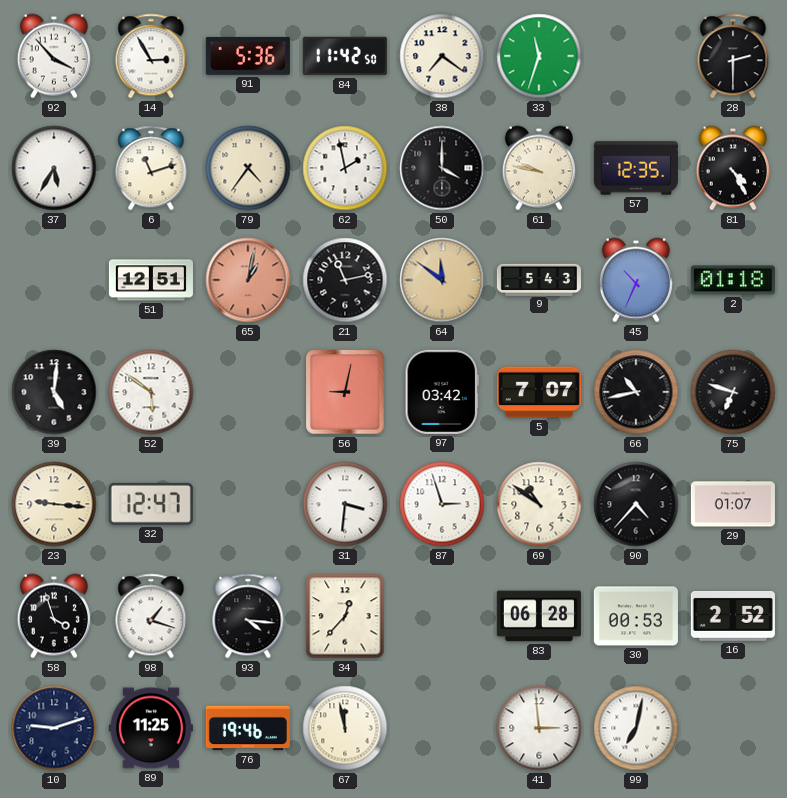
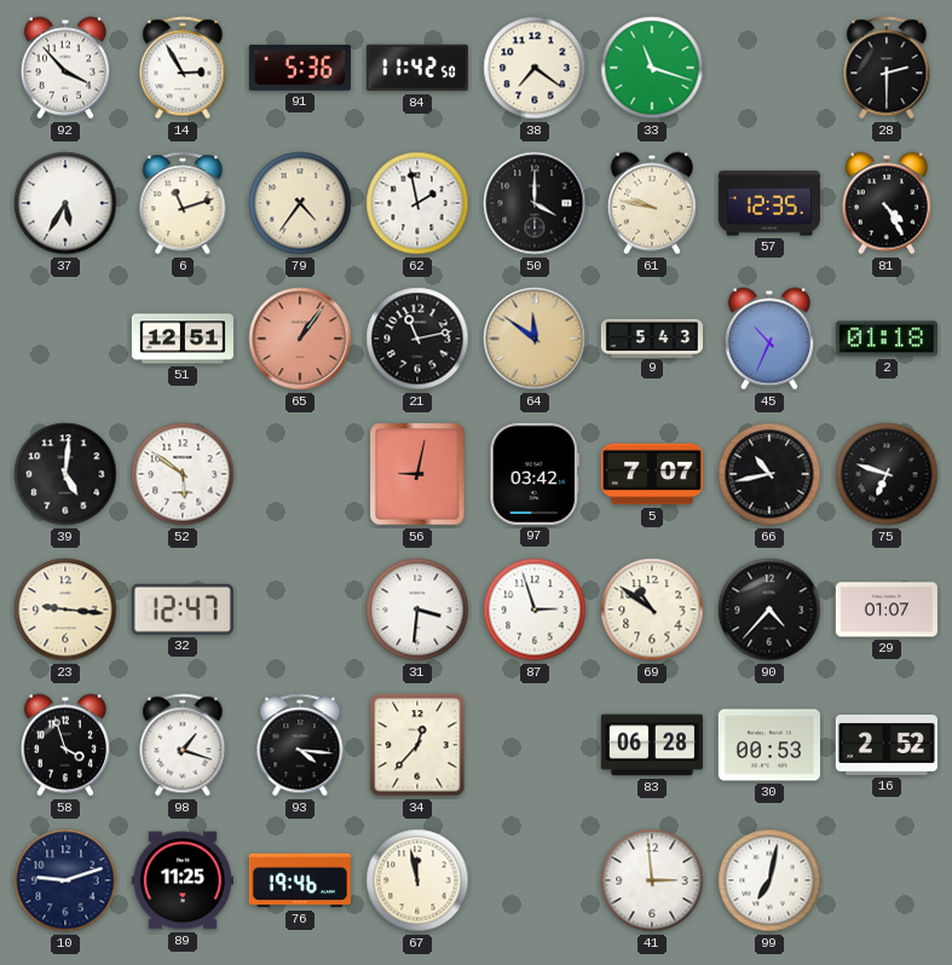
33: 11:33 -> 11:18 (652, 68)
65: 1:02 -> 1:06 (300, 339)
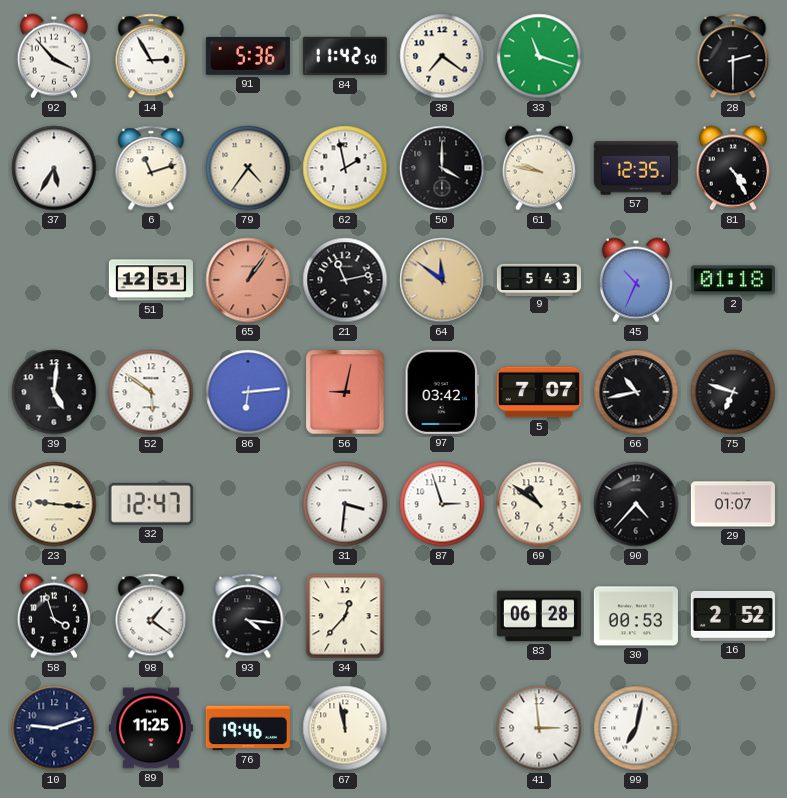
86: none -> 6:14 (248, 392)
98: 1:18 -> 1:21 (151, 616)
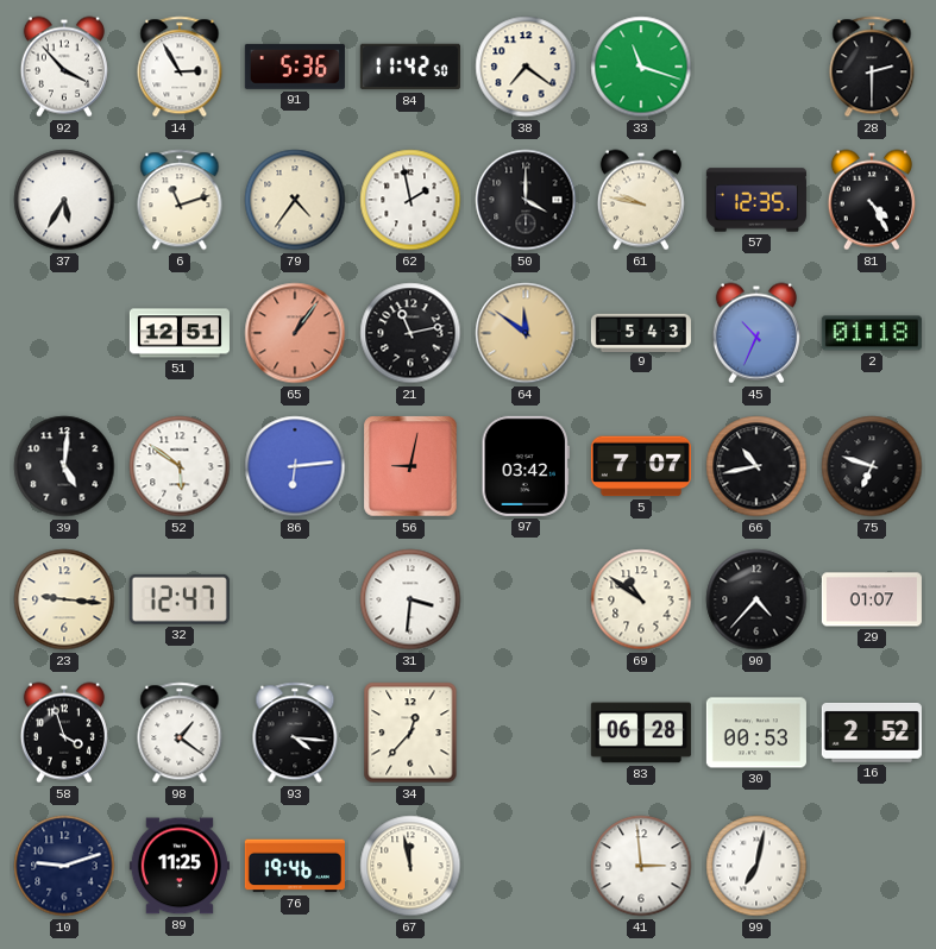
87: 2:57 -> none (442, 504)
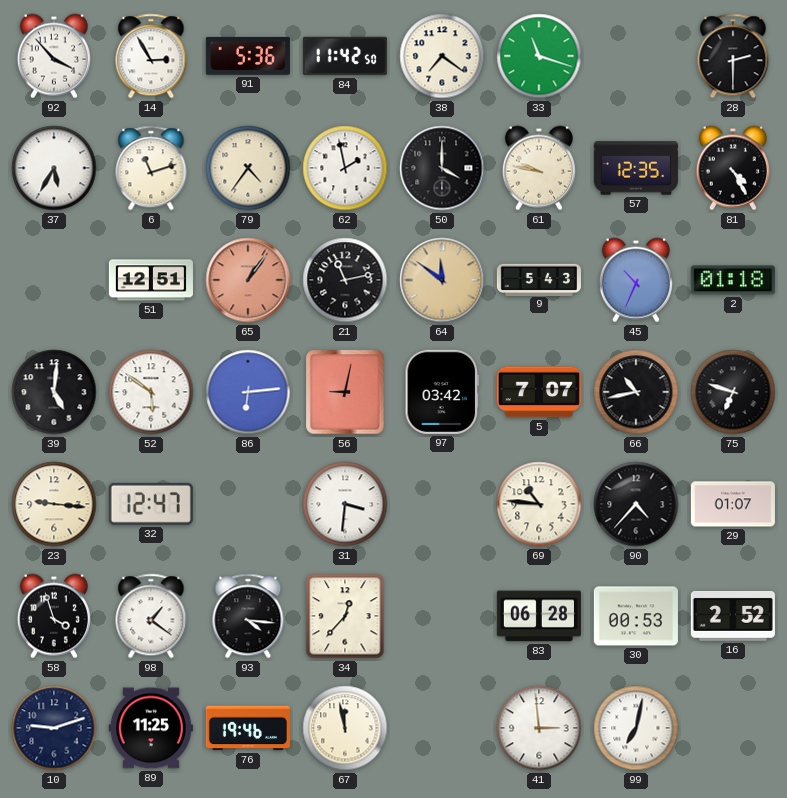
69: 10:51 -> 10:46 (539, 504)
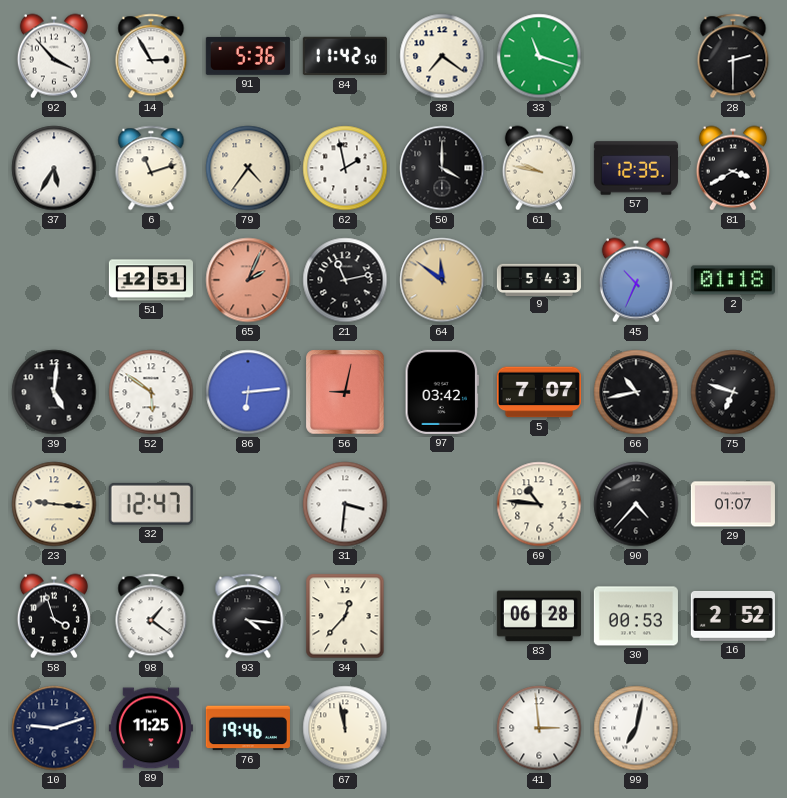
81: 4:25 -> 3:40 (733, 168)
65: 1:06 -> 2:04 (248, 280)
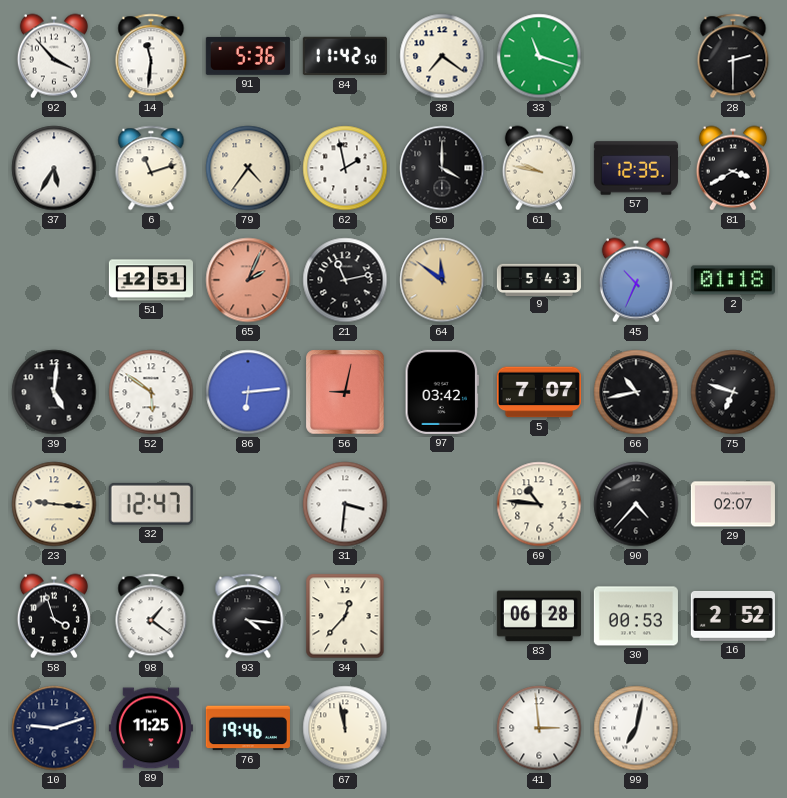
14: 2:55 -> 11:31 (151, 56)
29: 01:07 -> 02:07 (733, 504)
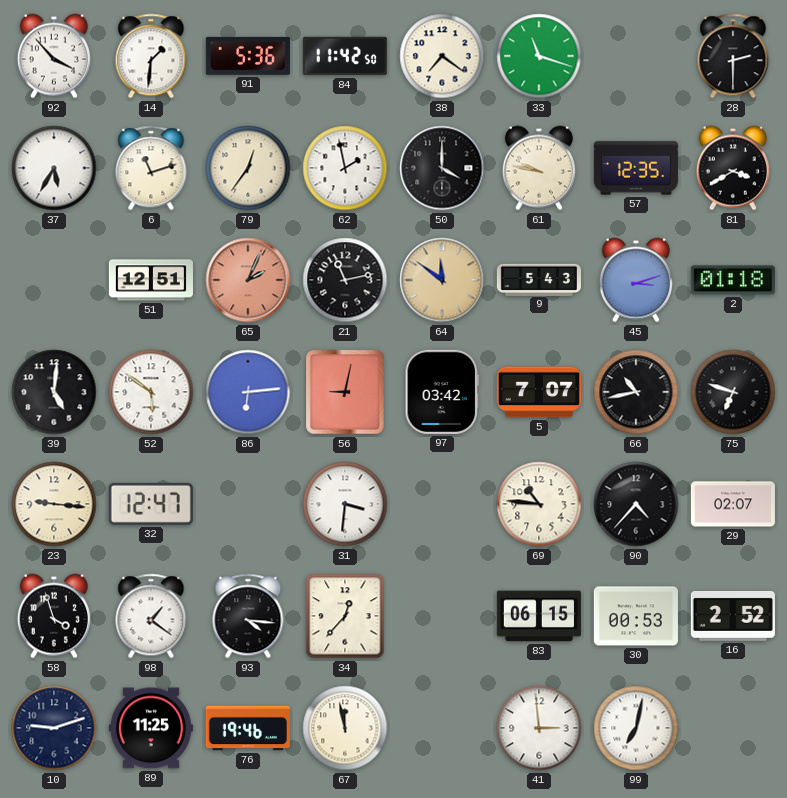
14: 11:31 -> 1:31 (151, 56)
79: 4:36 -> 12:36 (248, 168)
45: 10:34 -> 3:12 (636, 280)
83: 06:28 -> 06:15 (539, 616)
